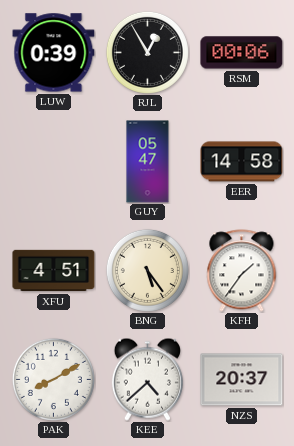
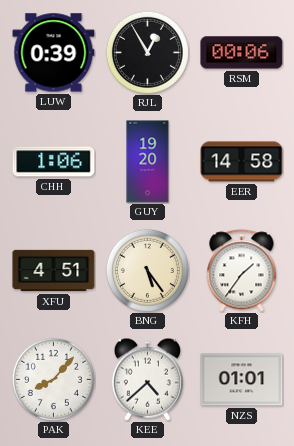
CHH: none -> 1:06 (54, 162)
GUY: 05:47 -> 19:20 (148, 162)
PAK: 8:10 -> 8:07 (53, 379)
NZS: 20:37 -> 01:01 (242, 380)
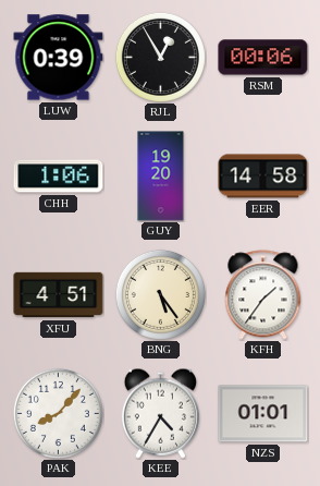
KEE: 4:38 -> 4:35 (160, 413)
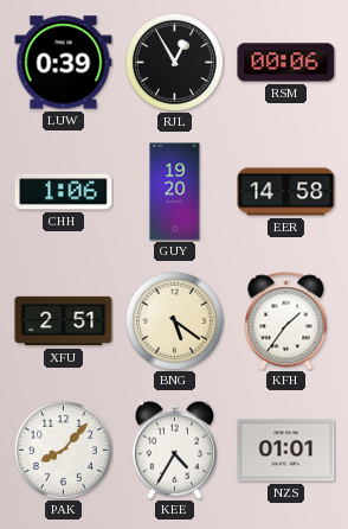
XFU: 4:51 -> 2:51 (64, 321)
BNG: 5:24 -> 5:21 (174, 320)
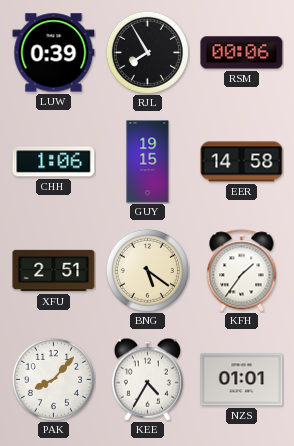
RJL: 12:55 -> 7:55 (147, 52)
GUY: 19:20 -> 19:15 (148, 162)
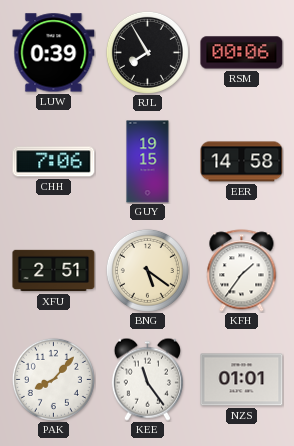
CHH: 1:06 -> 7:06 (54, 162)
KEE: 4:35 -> 11:24 (147, 379)
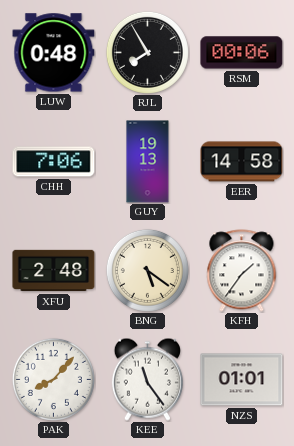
LUW: 0:39 -> 0:48 (54, 53)
GUY: 19:15 -> 19:13 (148, 162)
XFU: 2:51 -> 2:48 (54, 271)
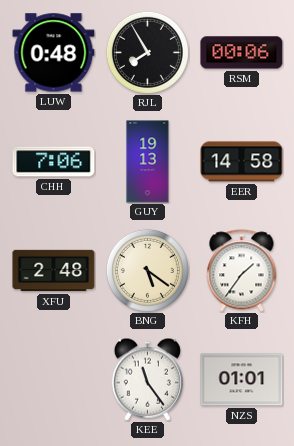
PAK: 8:07 -> none (53, 379)
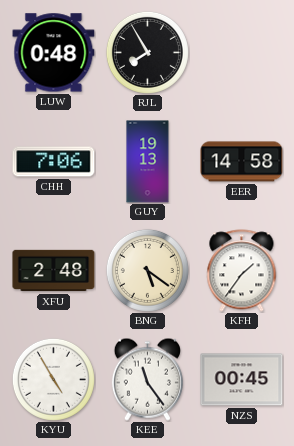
RSM: 00:06 -> none (242, 53)
KYU: none -> 4:55 (53, 379)
NZS: 01:01 -> 00:45 (242, 380)
